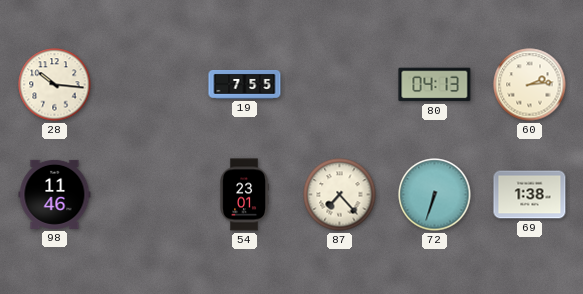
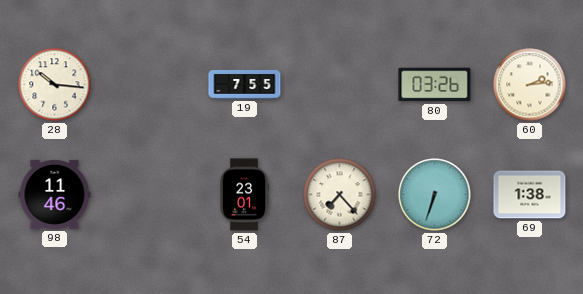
80: 04:13 -> 03:26 (435, 85)
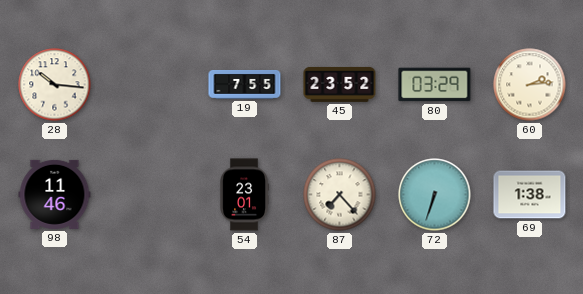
45: none -> 23:52 (340, 84)
80: 03:26 -> 03:29 (435, 85)
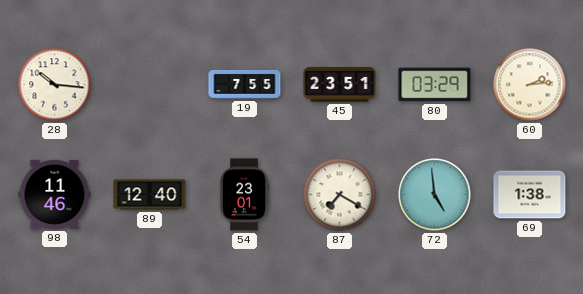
45: 23:52 -> 23:51 (340, 84)
89: none -> 12:40 (150, 195)
87: 7:23 -> 7:20 (340, 195)
72: 6:33 -> 4:59 (435, 195)
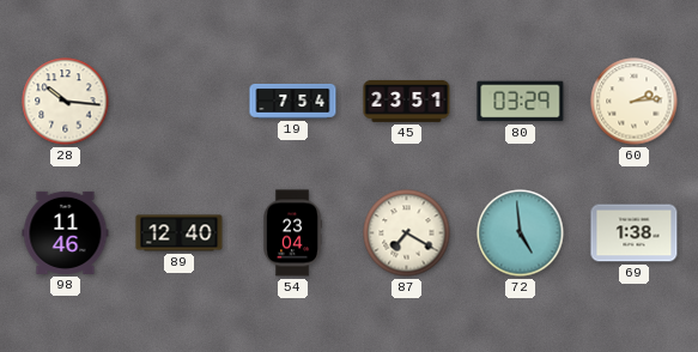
19: 7:55 -> 7:54 (293, 102)
54: 23:01 -> 23:04 (293, 233)
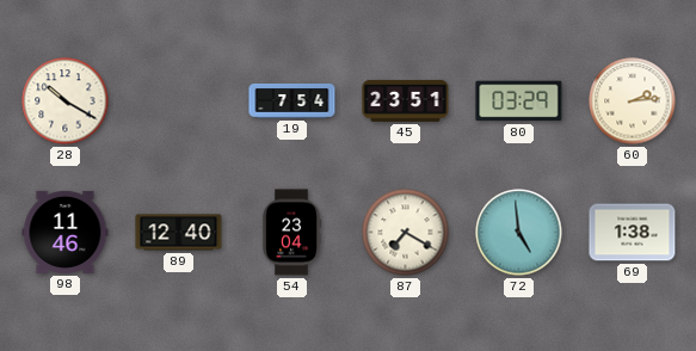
28: 10:16 -> 10:20 (66, 101)
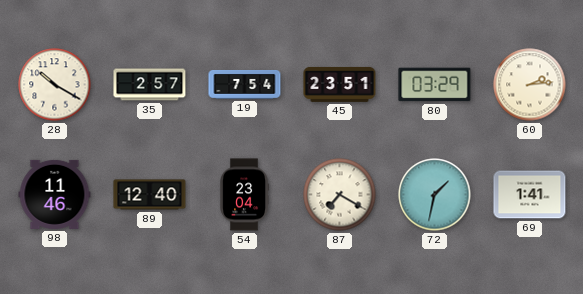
35: none -> 2:57 (150, 85)
72: 4:59 -> 1:32 (435, 195)
69: 1:38 -> 1:41 (530, 195)
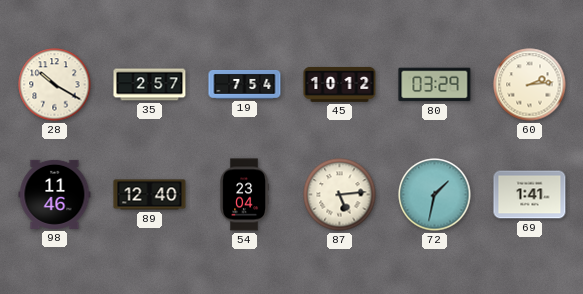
45: 23:51 -> 10:12 (340, 84)
87: 7:20 -> 5:14 (340, 195)
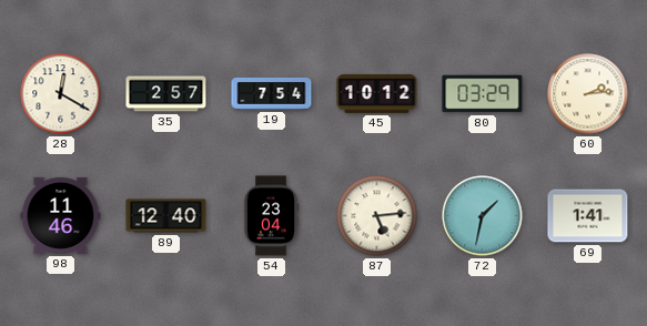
28: 10:20 -> 12:20 (61, 94)
